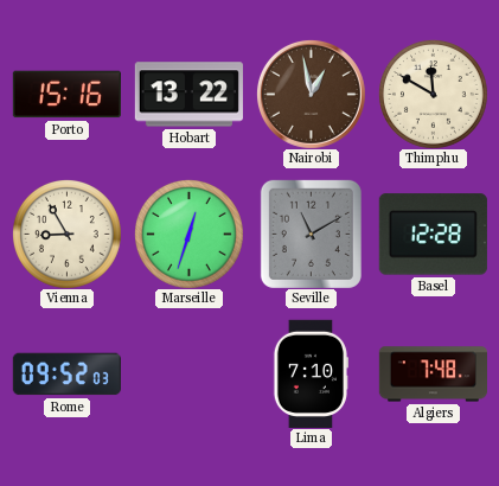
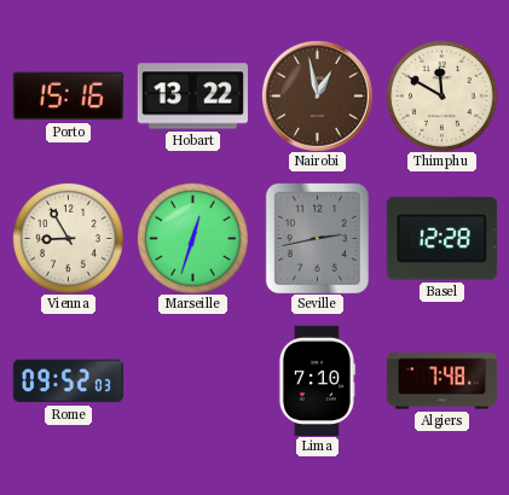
Seville: 11:10 -> 2:43 (317, 238)
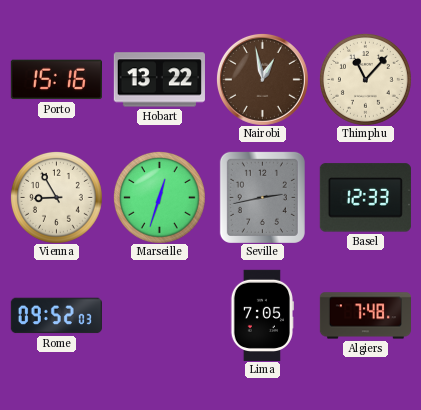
Thimphu: 11:50 -> 11:07 (366, 80)
Basel: 12:28 -> 12:33 (365, 198)
Lima: 7:10 -> 7:05 (261, 315)
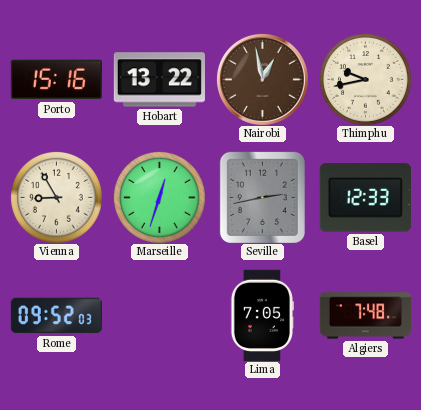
Thimphu: 11:07 -> 9:43 (366, 80)
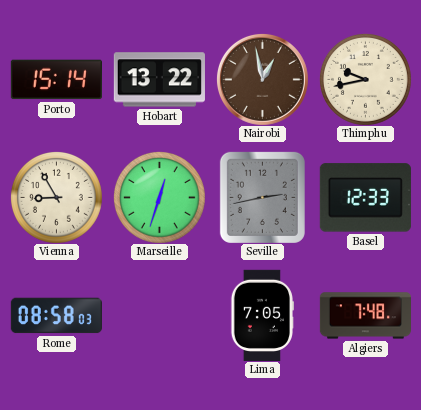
Porto: 15:16 -> 15:14 (56, 80)
Rome: 09:52 -> 08:58 (56, 316)
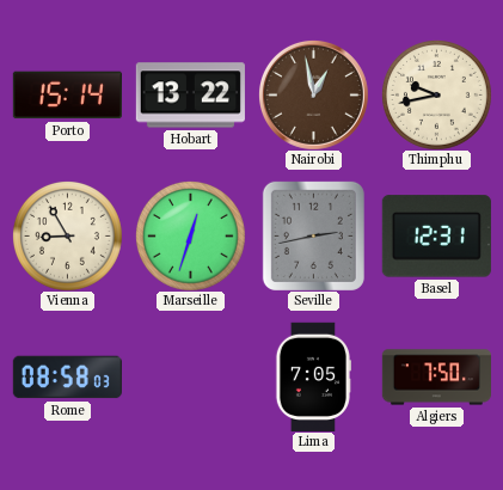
Basel: 12:33 -> 12:31 (436, 237)
Algiers: 7:48 -> 7:50 (436, 378)
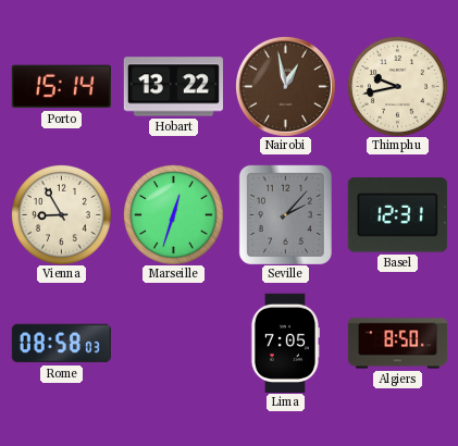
Seville: 2:43 -> 2:07 (285, 214)
Algiers: 7:50 -> 8:50 (397, 344)
